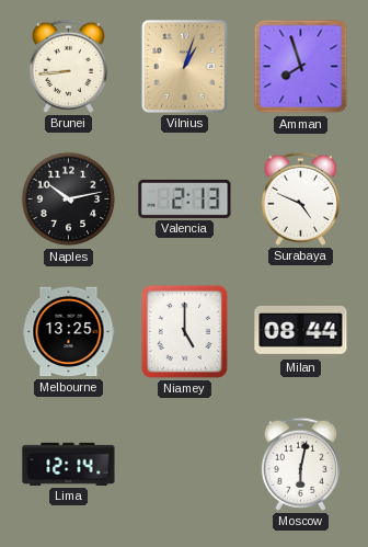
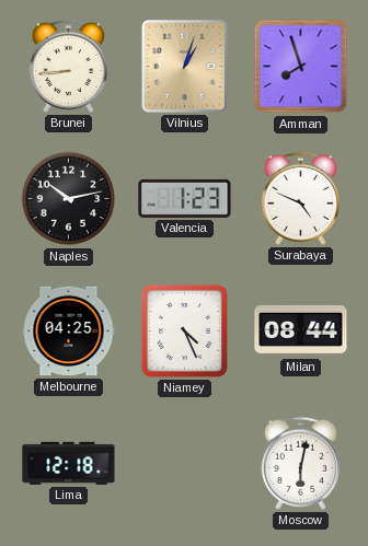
Valencia: 2:13 -> 1:23 (185, 198)
Melbourne: 13:25 -> 04:25 (69, 332)
Niamey: 5:00 -> 4:26 (184, 330)
Lima: 12:14 -> 12:18 (69, 463)
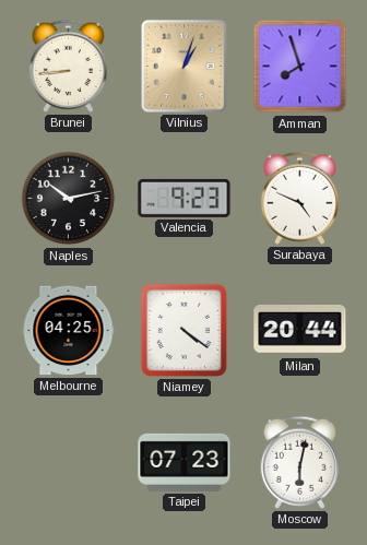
Valencia: 1:23 -> 9:23 (185, 198)
Niamey: 4:26 -> 4:21 (183, 330)
Milan: 08:44 -> 20:44 (300, 331)
Lima: 12:18 -> none (69, 463)
Taipei: none -> 07:23 (185, 462)
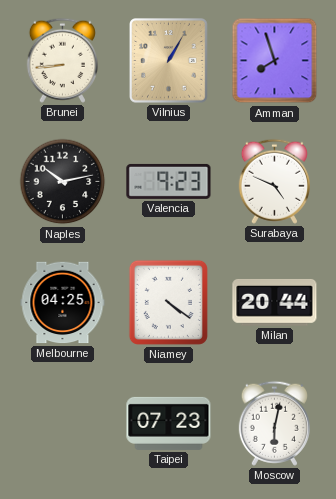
Vilnius: 1:03 -> 1:05 (169, 61)
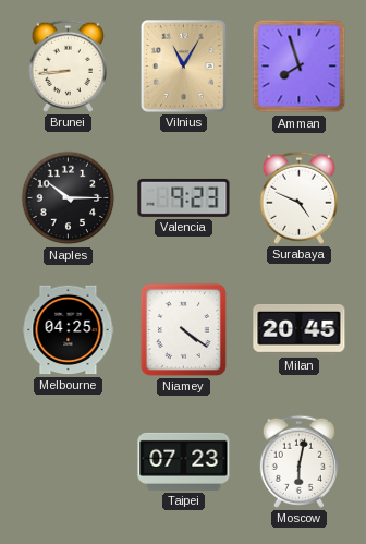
Vilnius: 1:05 -> 11:05 (184, 67)
Naples: 10:13 -> 10:15 (69, 198)
Milan: 20:44 -> 20:45 (300, 330)
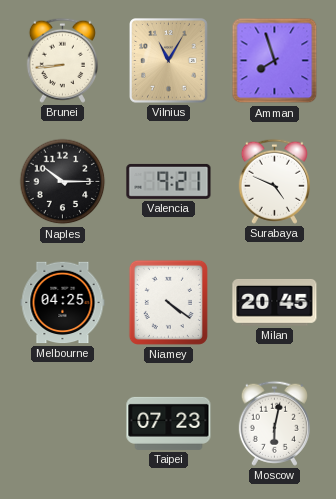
Valencia: 9:23 -> 9:21 (169, 181)
